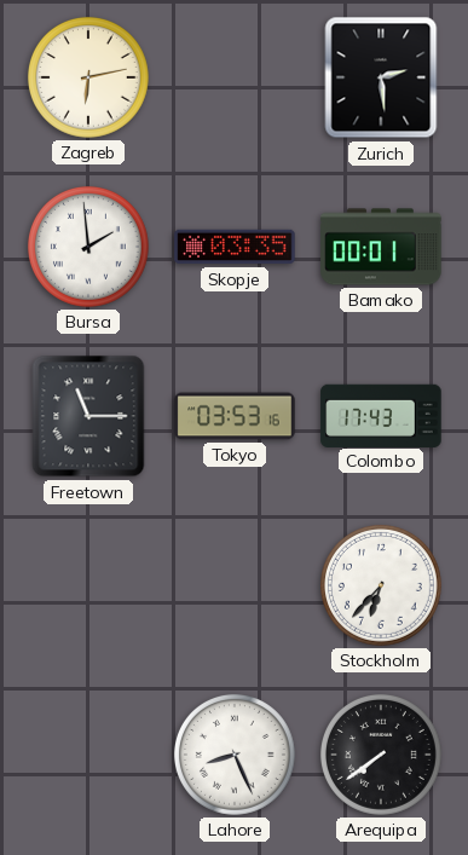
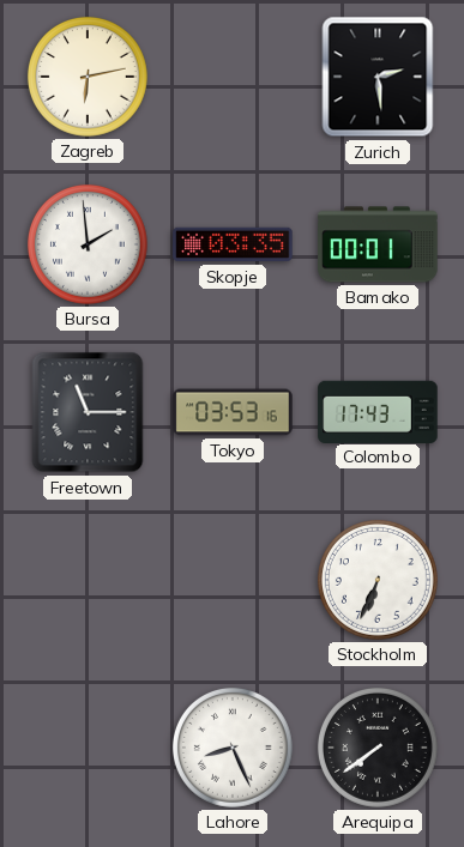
Stockholm: 6:37 -> 6:34 (378, 580)
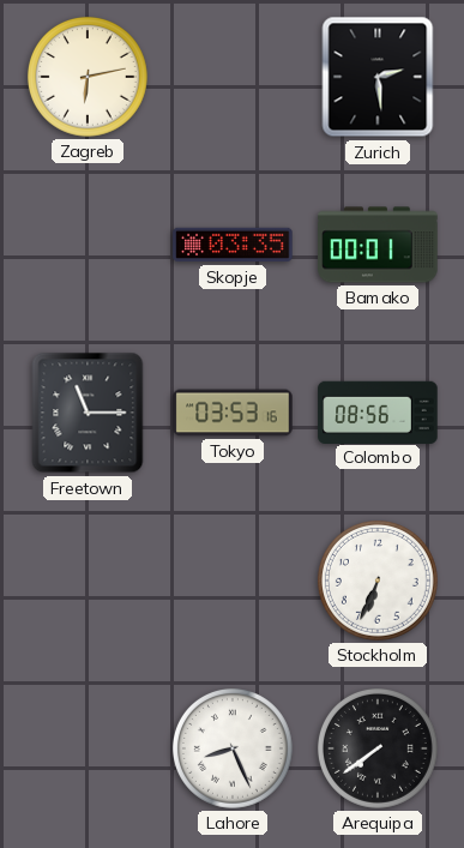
Bursa: 1:59 -> none (88, 244)
Colombo: 17:43 -> 08:56 (378, 411)
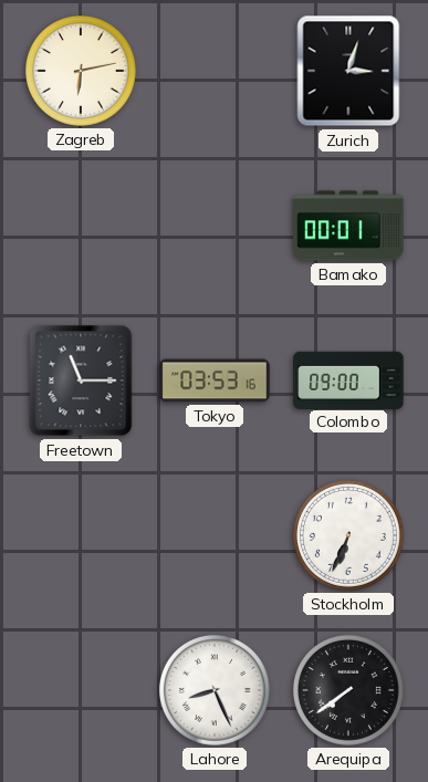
Zurich: 2:29 -> 3:03 (348, 71)
Skopje: 03:35 -> none (233, 245)
Colombo: 08:56 -> 09:00 (348, 379)
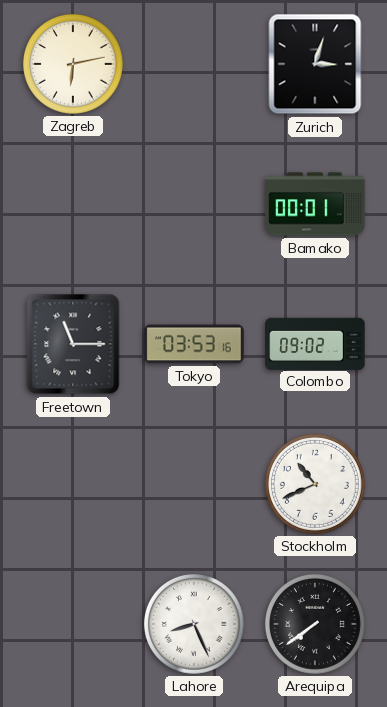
Colombo: 09:00 -> 09:02 (315, 343)
Stockholm: 6:34 -> 10:41 (315, 484)
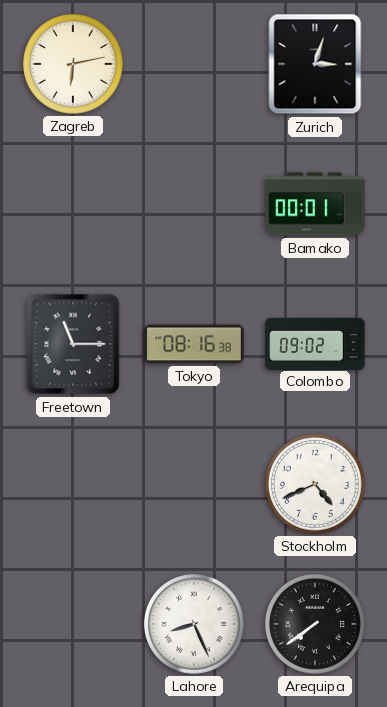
Tokyo: 03:53 -> 08:16 (194, 344)
Stockholm: 10:41 -> 4:41 (315, 484)
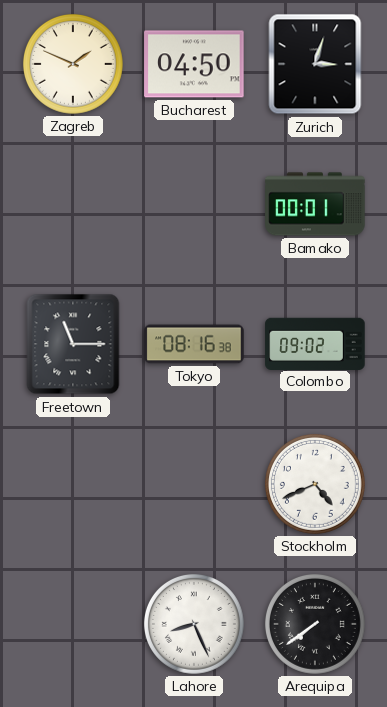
Zagreb: 6:13 -> 1:49 (73, 64)
Bucharest: none -> 04:50 (194, 64)
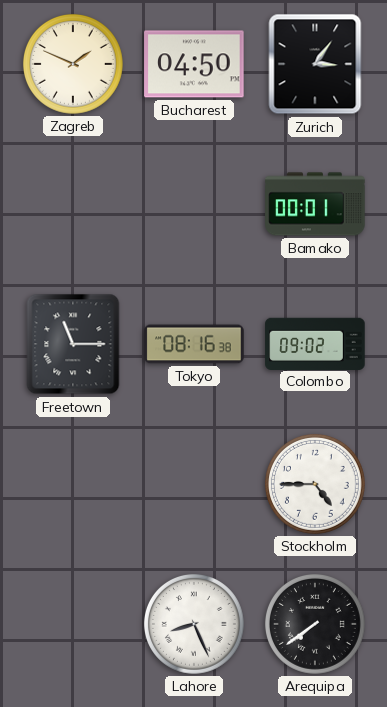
Zurich: 3:03 -> 3:06 (315, 64)
Stockholm: 4:41 -> 4:45 (315, 484)
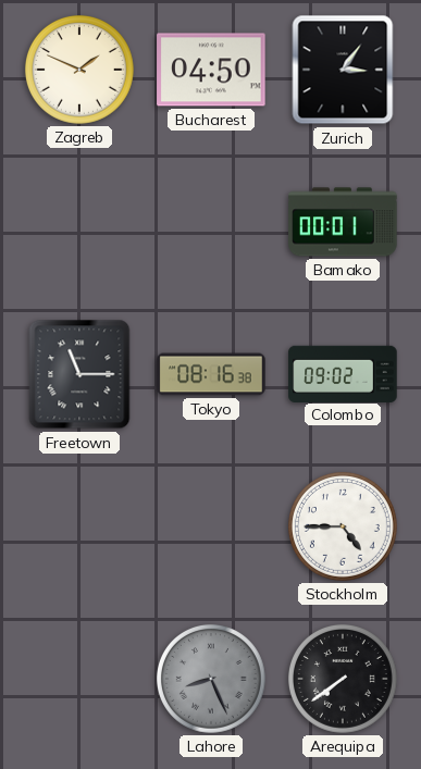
Lahore dial: white -> grey (211, 679)
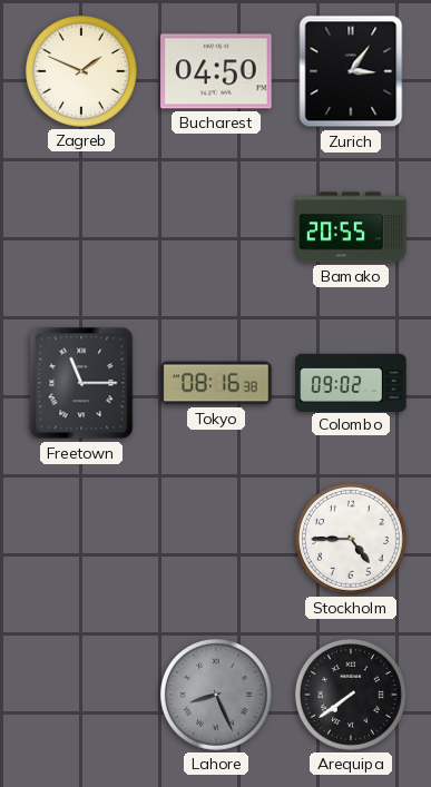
Bamako: 00:01 -> 20:55 (351, 227)
